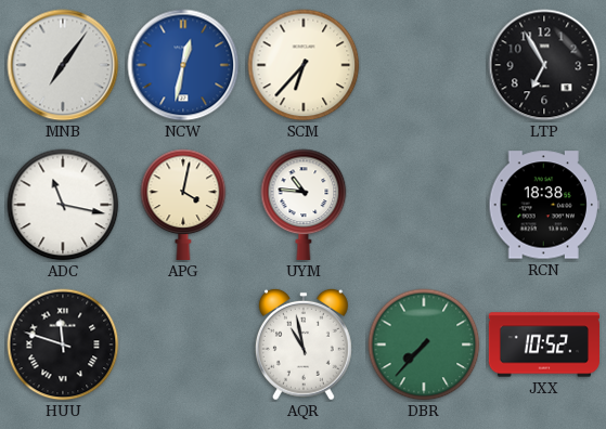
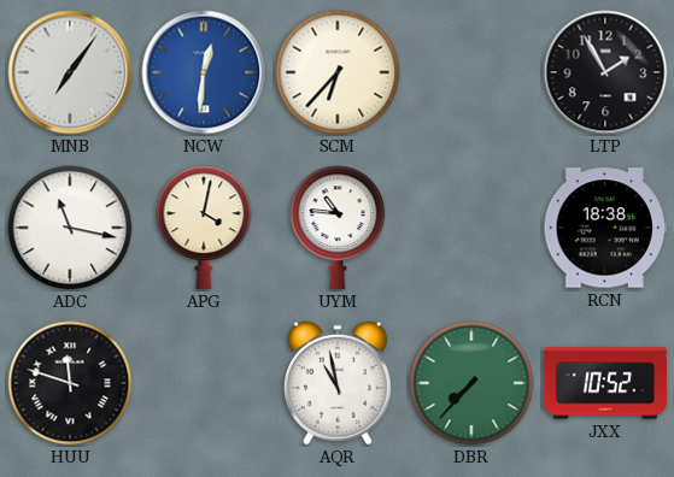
NCW: 12:32 -> 12:31 (204, 72)
LTP: 6:55 -> 1:55 (605, 72)
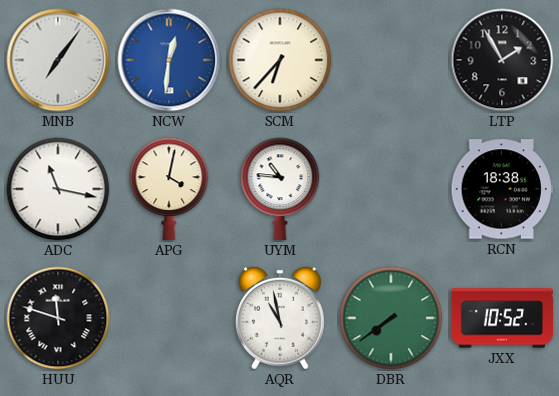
DBR: 7:37 -> 7:39 (391, 318)
